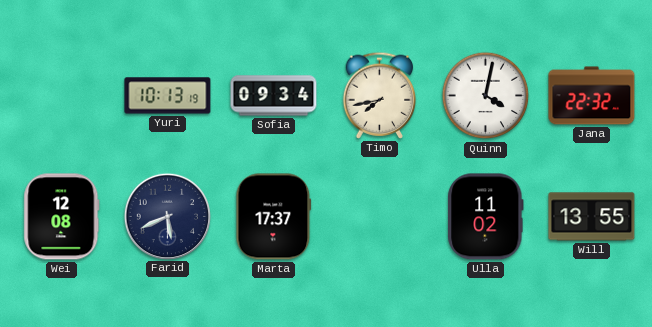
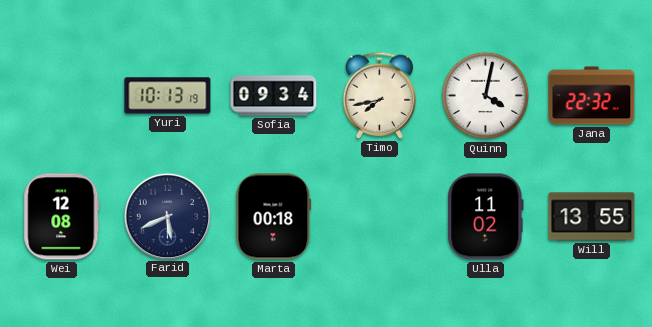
Marta: 17:37 -> 00:18 (274, 217)
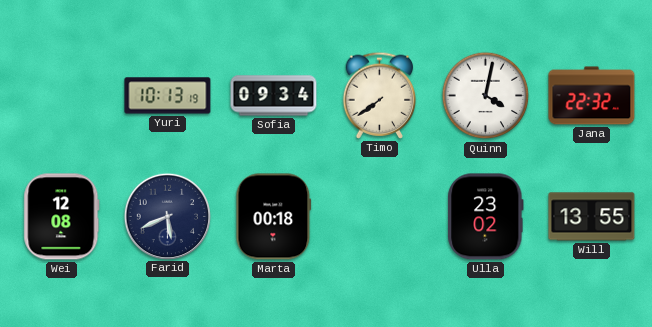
Timo: 7:43 -> 7:39 (380, 95)
Ulla: 11:02 -> 23:02 (486, 217)
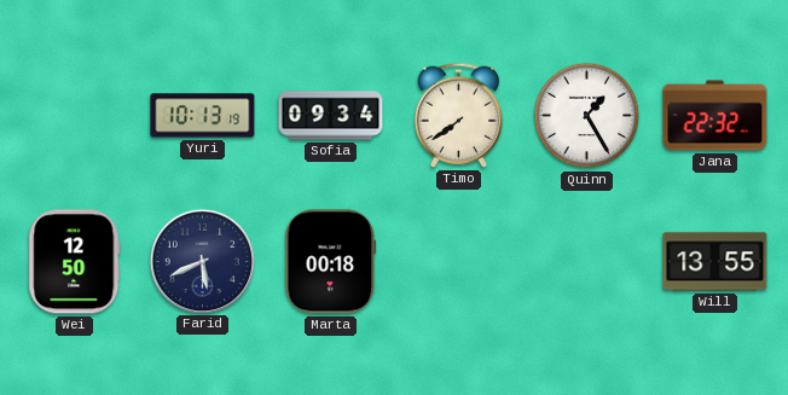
Quinn: 4:02 -> 1:25 (587, 116)
Wei: 12:08 -> 12:50 (75, 262)
Ulla: 23:02 -> none (486, 217)
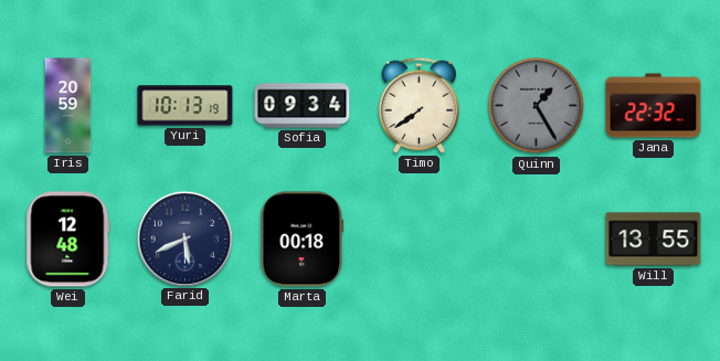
Iris: none -> 20:59 (68, 106)
Quinn dial: white -> grey (537, 106)
Wei: 12:50 -> 12:48 (68, 240)
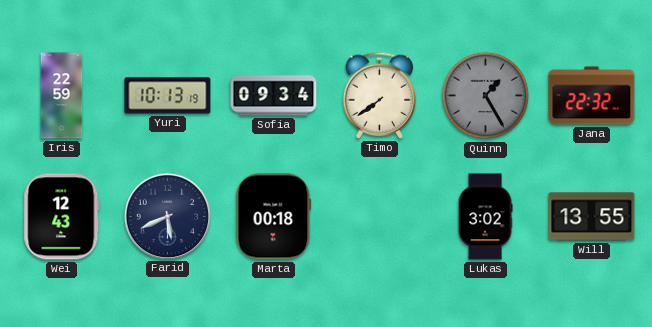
Iris: 20:59 -> 22:59 (62, 96)
Wei: 12:48 -> 12:43 (62, 217)
Lukas: none -> 3:02 (485, 217)
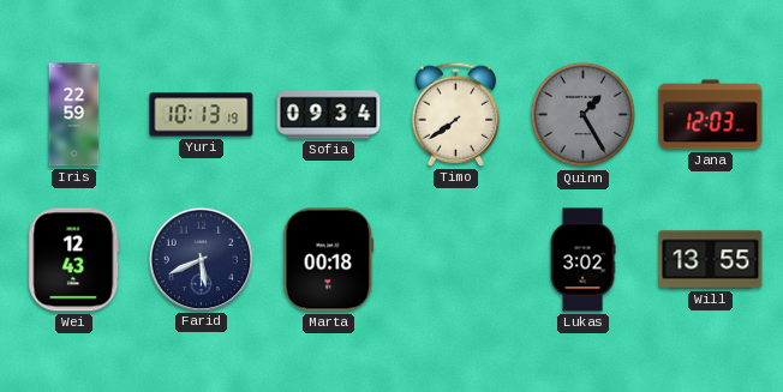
Jana: 22:32 -> 12:03 (711, 115)
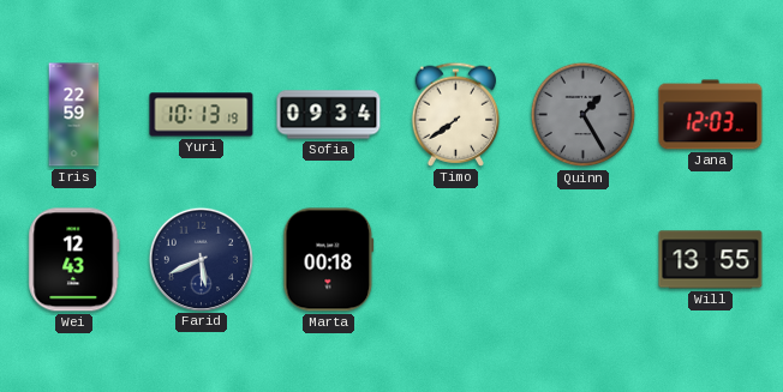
Lukas: 3:02 -> none (582, 260)
